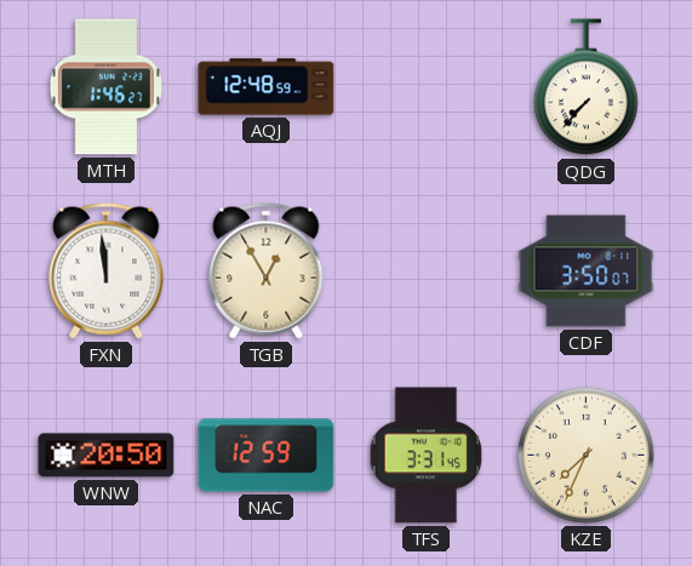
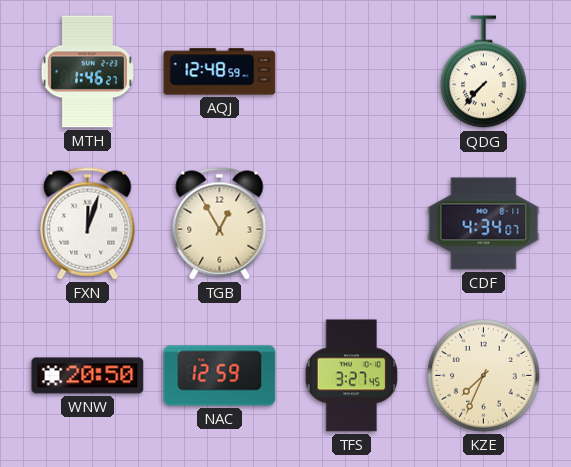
FXN: 11:59 -> 12:03 (88, 224)
CDF: 3:50 -> 4:34 (484, 224)
TFS: 3:31 -> 3:27 (352, 376)
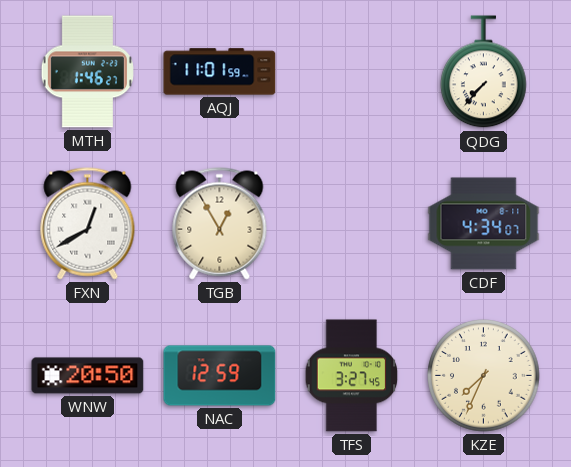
AQJ: 12:48 -> 11:01 (220, 72)
FXN: 12:03 -> 12:40 (88, 224)
